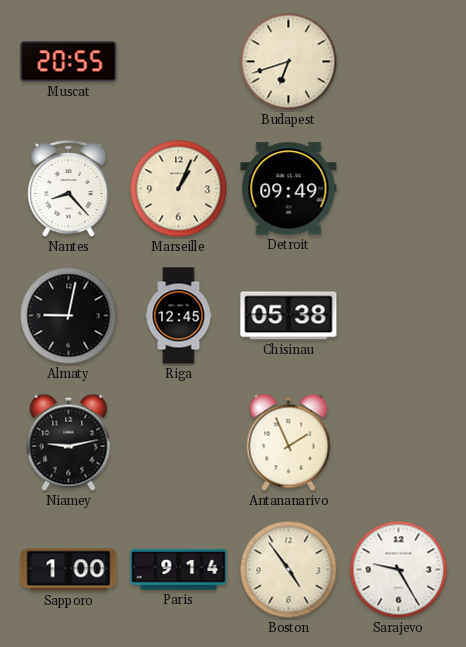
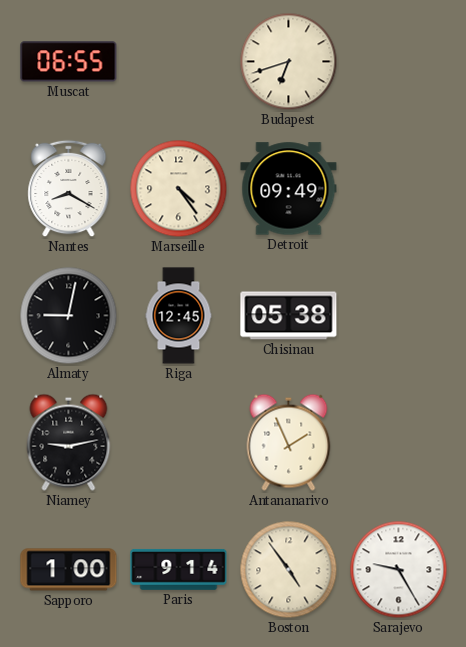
Muscat: 20:55 -> 06:55 (69, 62)
Nantes: 8:23 -> 8:20 (69, 189)
Marseille: 1:04 -> 4:24 (179, 189)
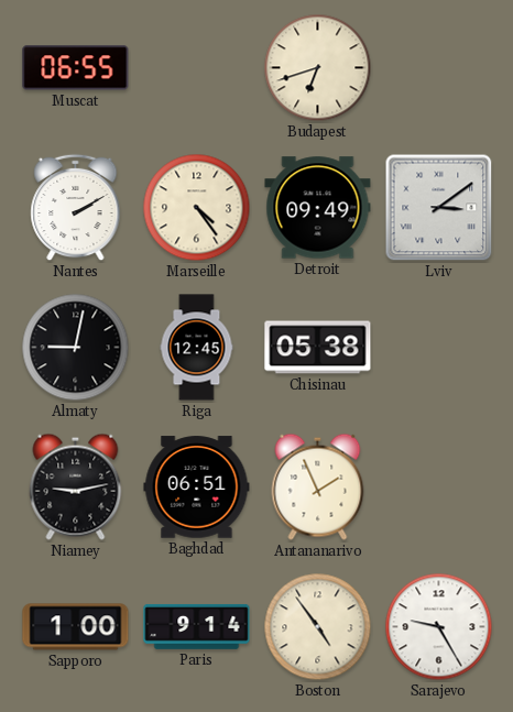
Nantes: 8:20 -> 2:10 (76, 208)
Lviv: none -> 3:09 (439, 208)
Baghdad: none -> 06:51 (197, 488)
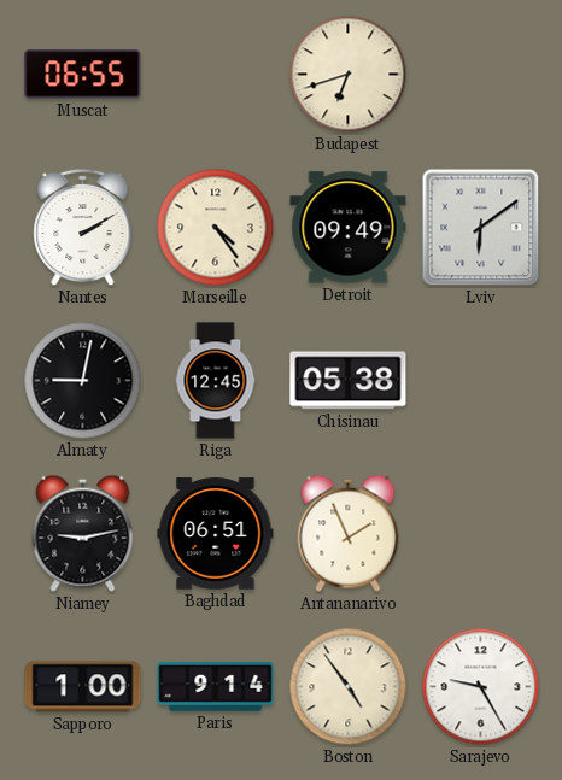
Lviv: 3:09 -> 6:09 (481, 228)
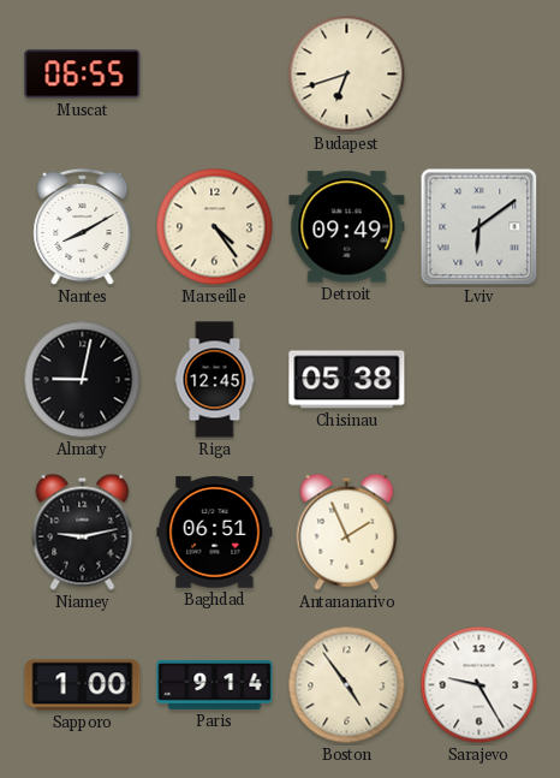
Nantes: 2:10 -> 8:10 (83, 227)
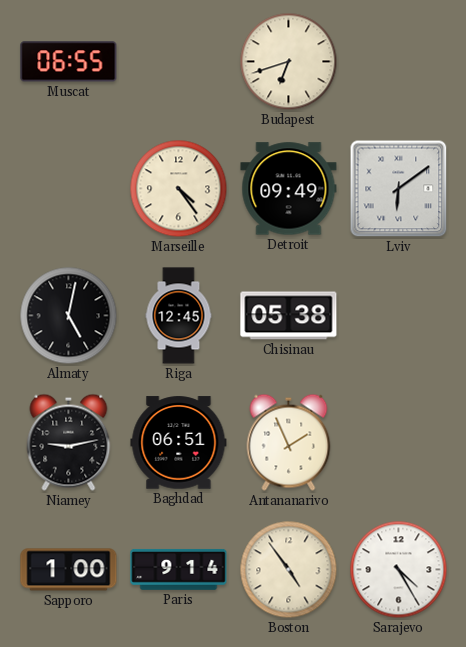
Nantes: 8:10 -> none (83, 227)
Almaty: 9:02 -> 5:02 (69, 316)
Sarajevo: 9:25 -> 4:25 (399, 570)
